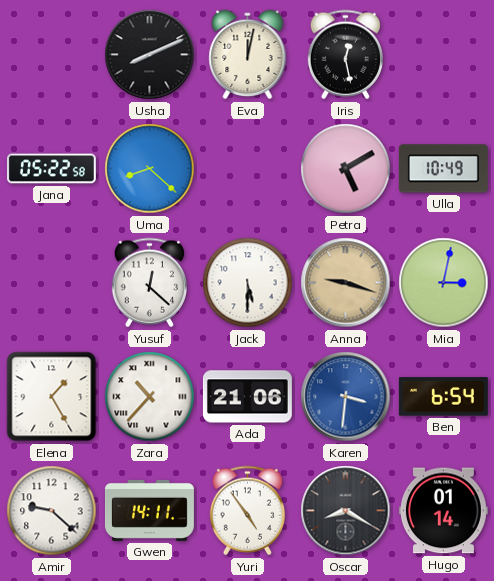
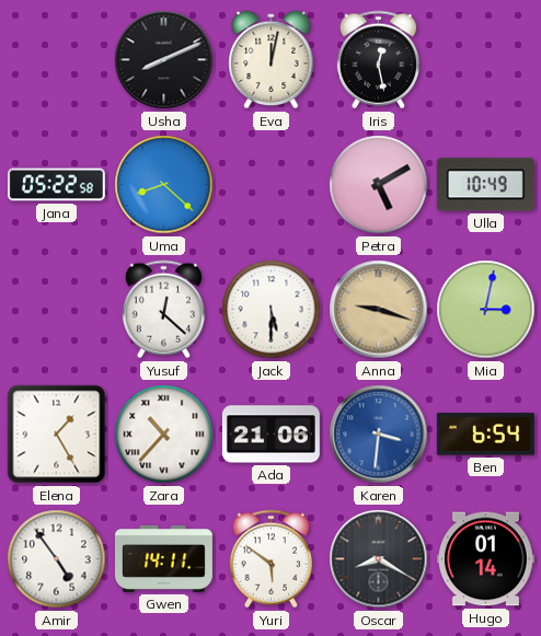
Amir: 9:22 -> 4:54 (57, 559)
Yuri: 4:54 -> 5:51 (270, 559)
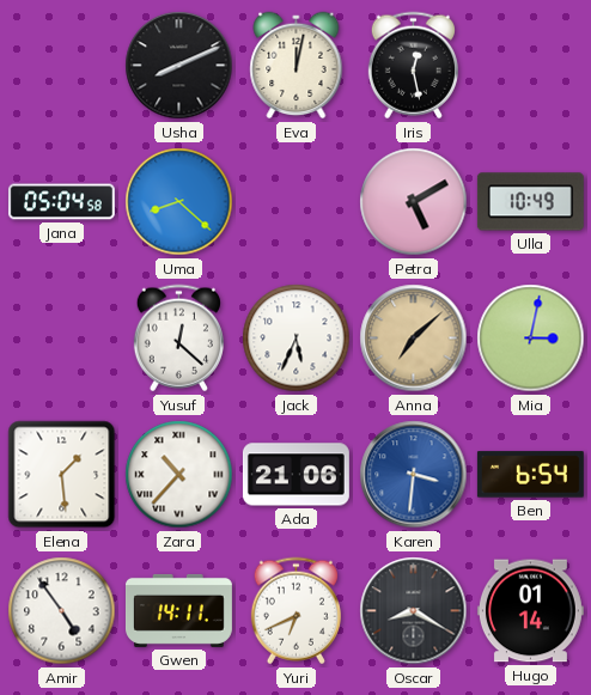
Jana: 05:22 -> 05:04 (61, 202)
Jack: 5:30 -> 5:34 (297, 339)
Anna: 9:18 -> 7:08 (414, 339)
Elena: 1:25 -> 1:29 (62, 475)
Yuri: 5:51 -> 6:41 (295, 611)
